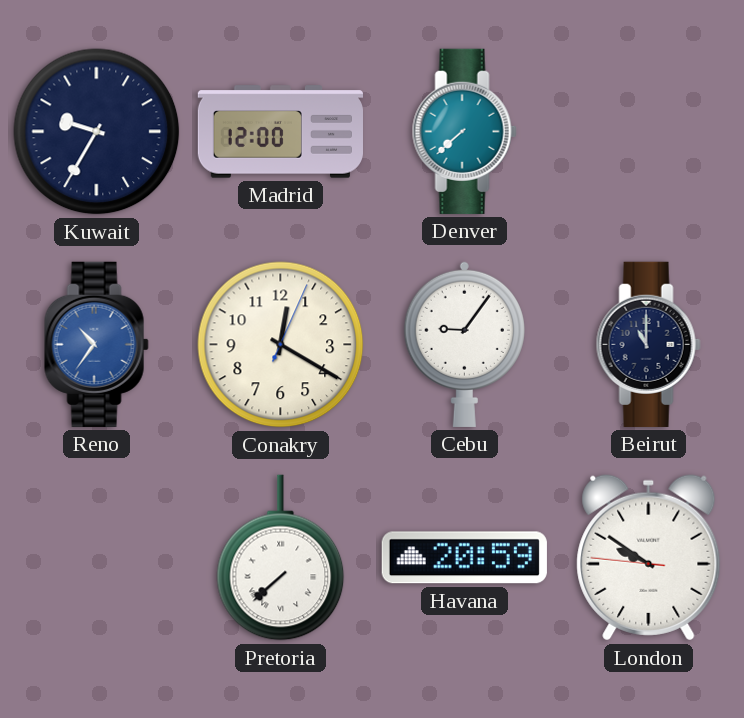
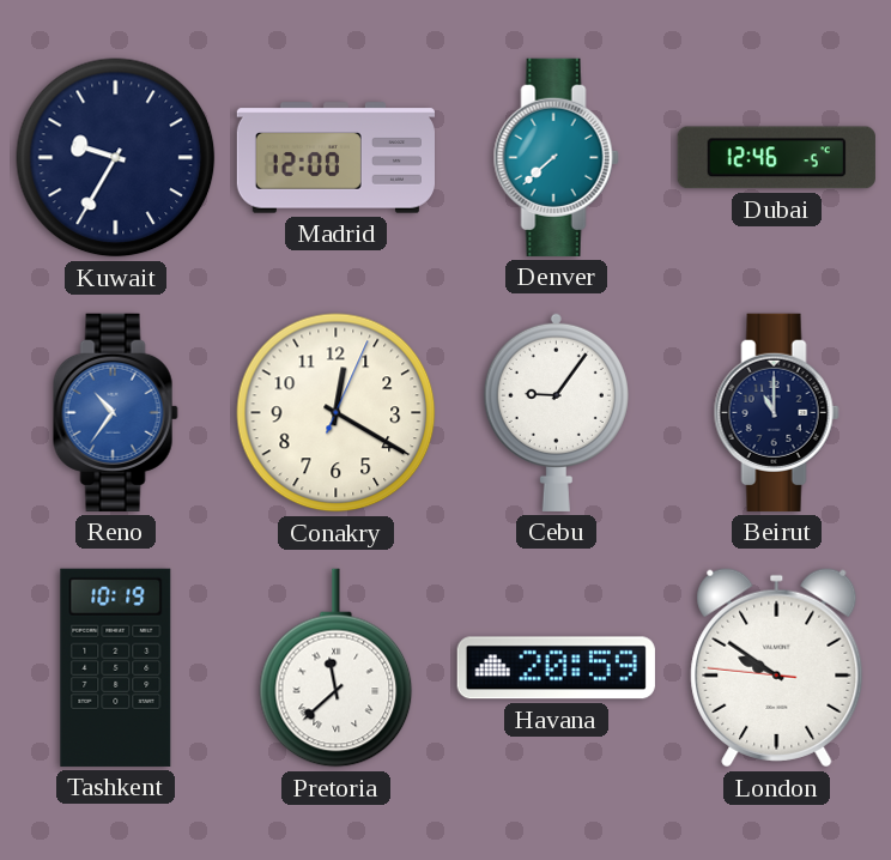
Dubai: none -> 12:46 (776, 158)
Tashkent: none -> 10:19 (116, 667)
Pretoria: 7:38 -> 11:38 (337, 668)
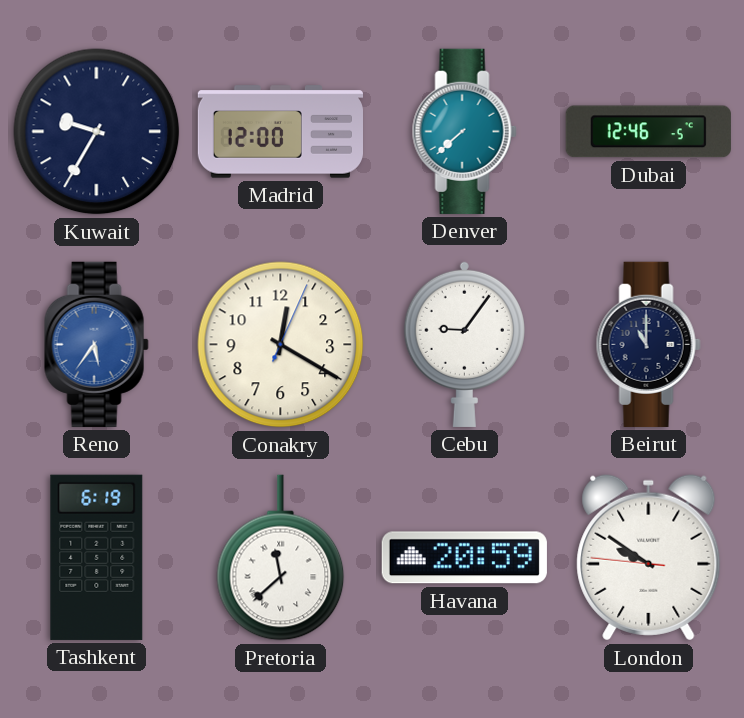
Reno: 10:36 -> 5:36 (96, 344)
Tashkent: 10:19 -> 6:19 (97, 557)
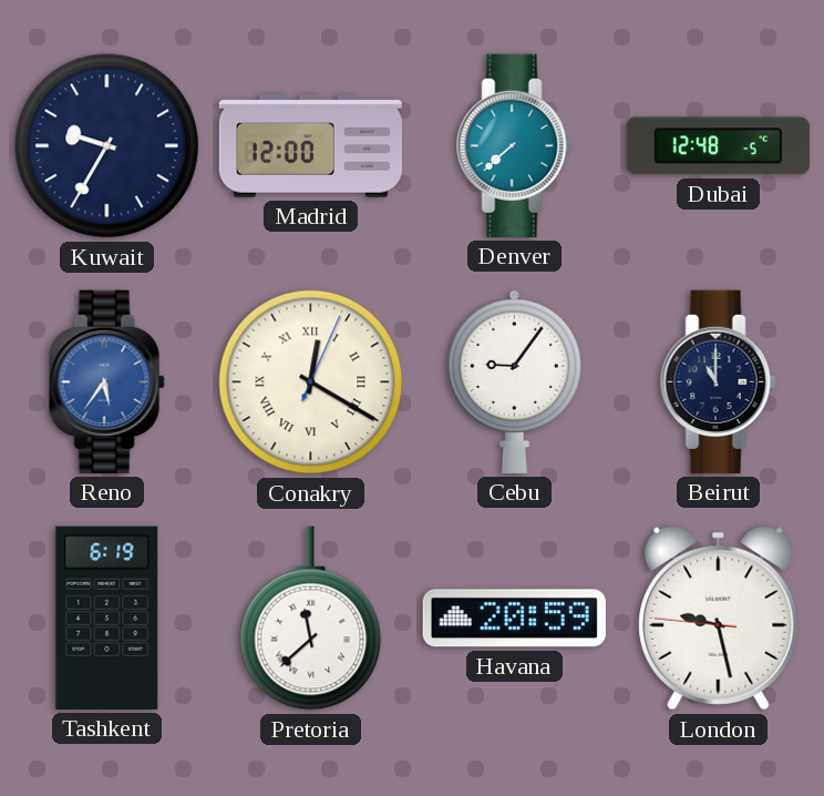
Dubai: 12:46 -> 12:48 (718, 146)
Conakry numerals: Arabic -> Roman (311, 382)
London: 9:50 -> 9:27 (719, 619)
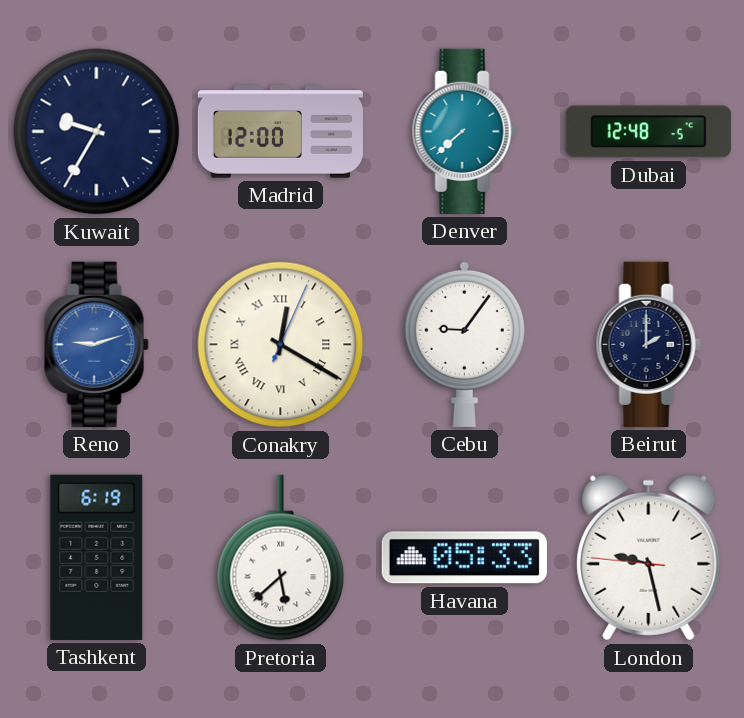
Reno: 5:36 -> 9:12 (96, 344)
Beirut: 11:00 -> 2:00 (648, 344)
Pretoria: 11:38 -> 5:38 (281, 558)
Havana: 20:59 -> 05:33 (464, 558)
